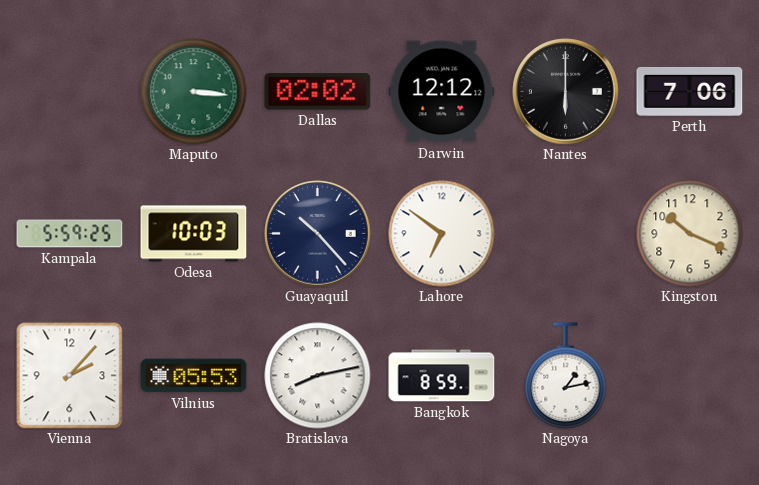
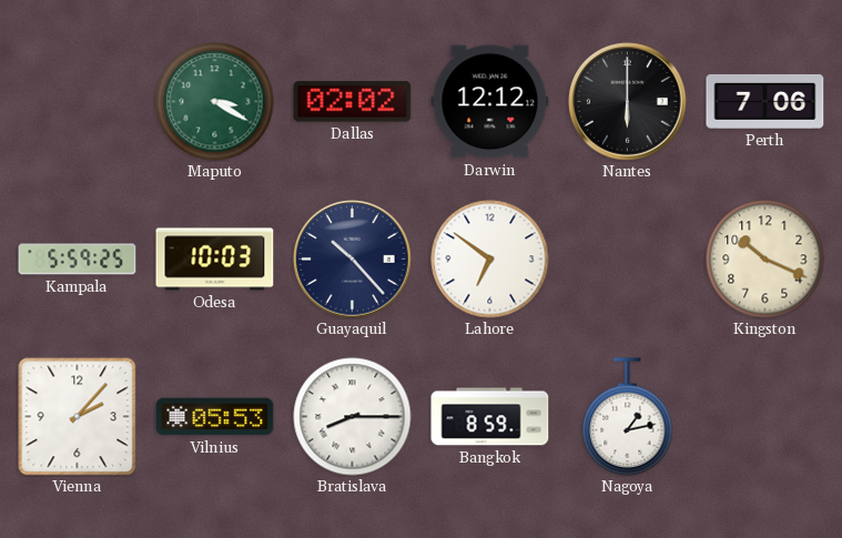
Maputo: 3:16 -> 3:20 (215, 102)
Bratislava: 8:13 -> 8:15 (353, 417)
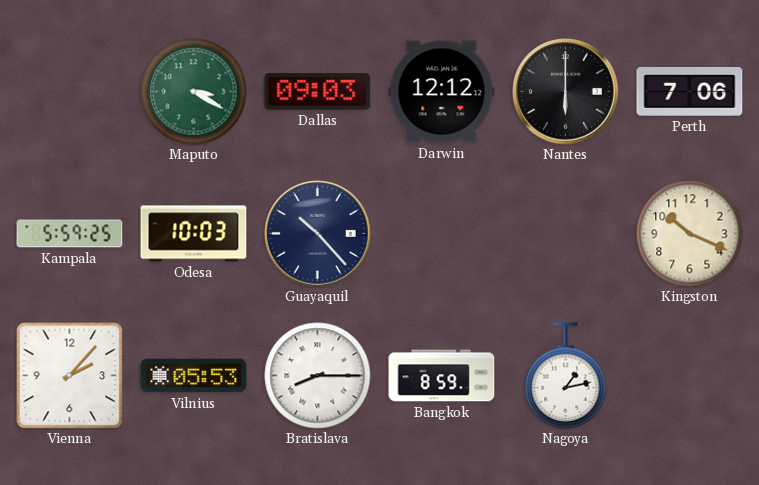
Dallas: 02:02 -> 09:03 (318, 92)
Lahore: 6:51 -> none (490, 260)
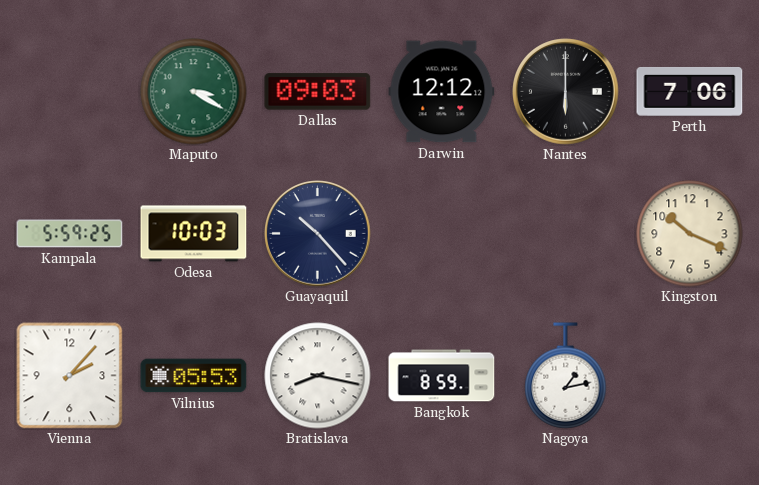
Bratislava: 8:15 -> 8:17 (318, 376)
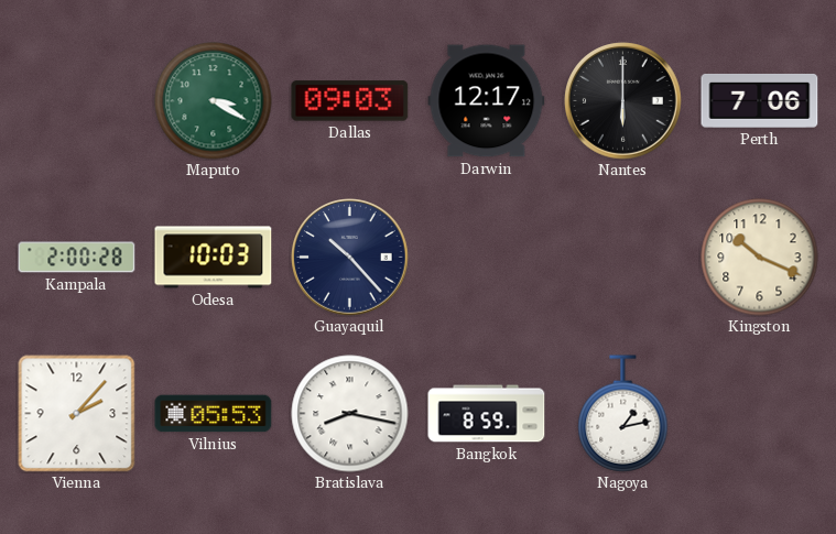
Darwin: 12:12 -> 12:17 (487, 101)
Kampala: 5:59 -> 2:00 (77, 258)
